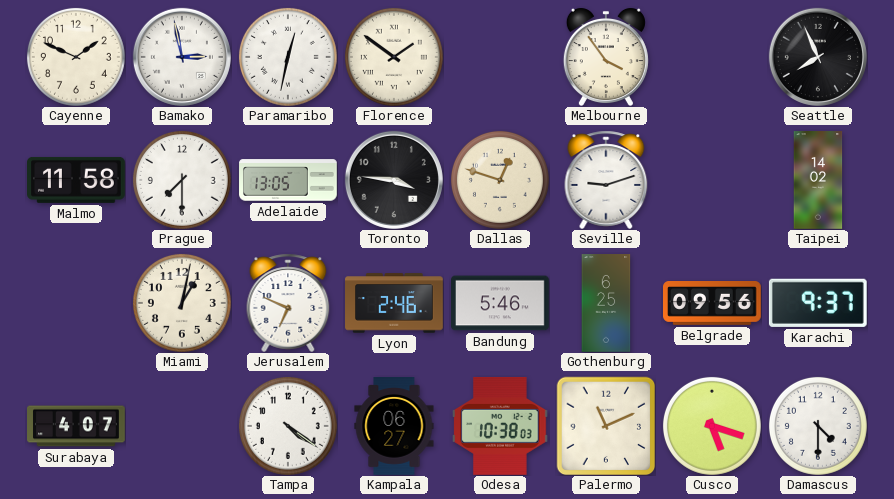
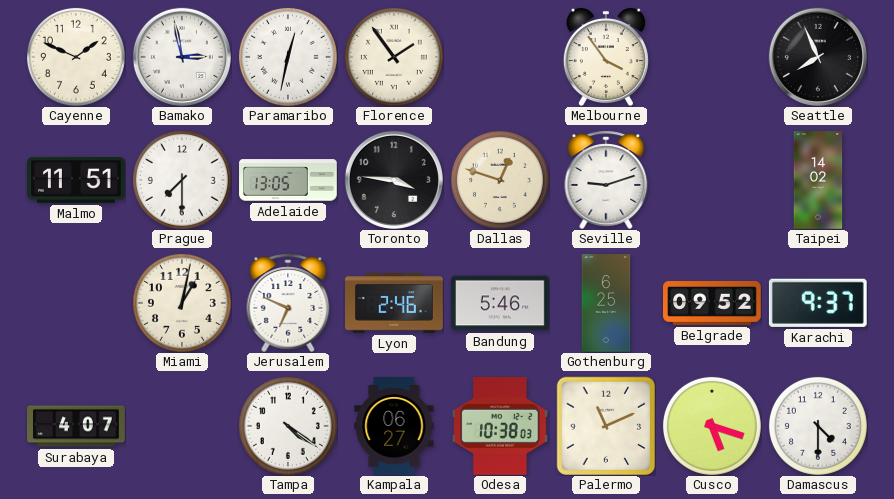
Florence: 1:51 -> 1:54 (394, 57)
Malmo: 11:58 -> 11:51 (77, 180)
Belgrade: 09:56 -> 09:52 (713, 304)
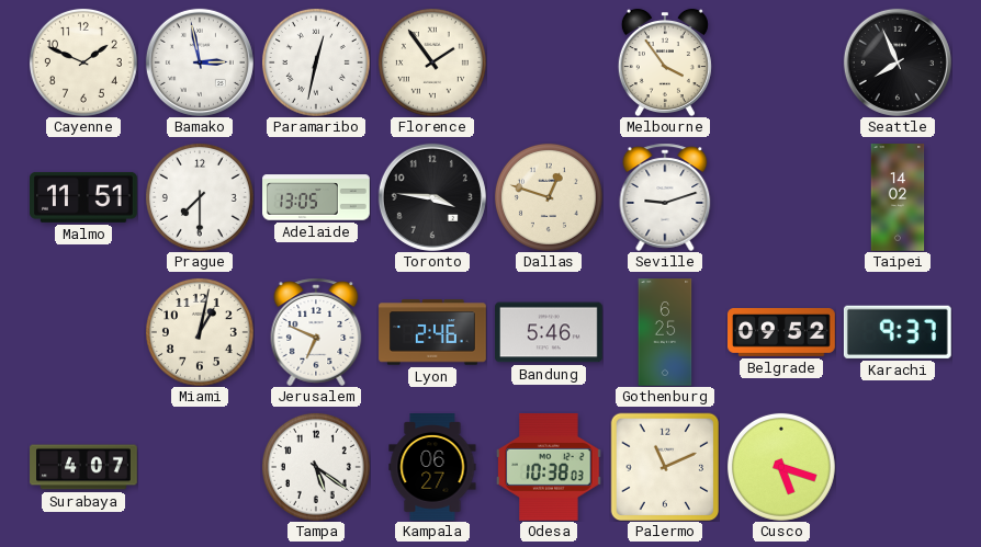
Tampa: 4:21 -> 5:21 (316, 467)
Damascus: 4:30 -> none (818, 426)
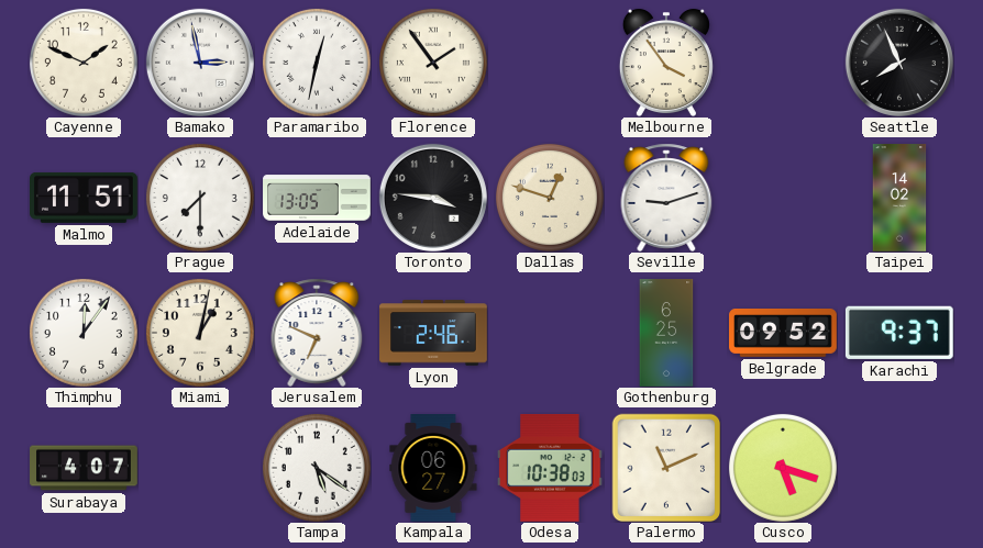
Thimphu: none -> 12:06 (84, 333)
Bandung: 5:46 -> none (550, 332)
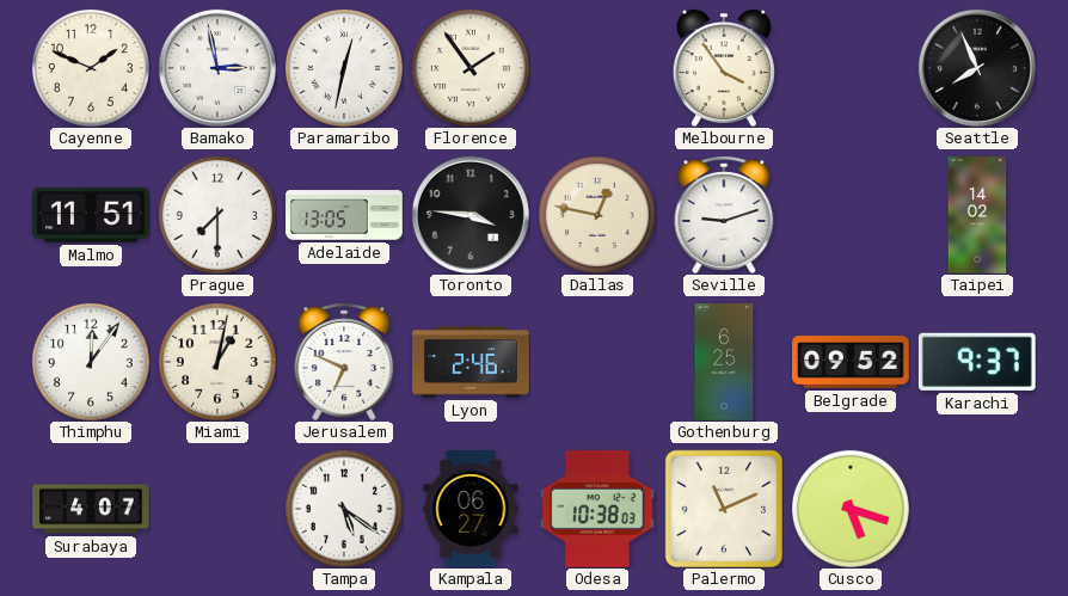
Dallas: 12:48 -> 12:47 (597, 215)
